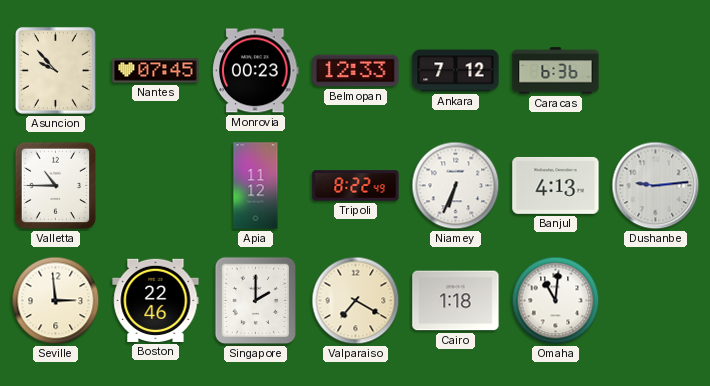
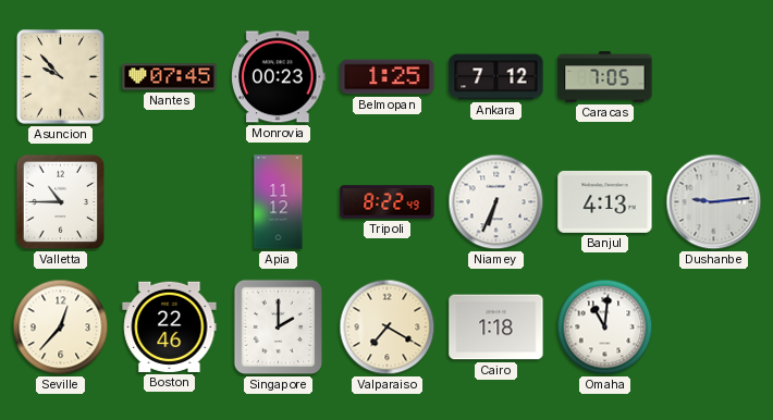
Belmopan: 12:33 -> 1:25 (388, 77)
Caracas: 6:36 -> 7:05 (605, 77)
Seville: 2:59 -> 12:37 (61, 328)
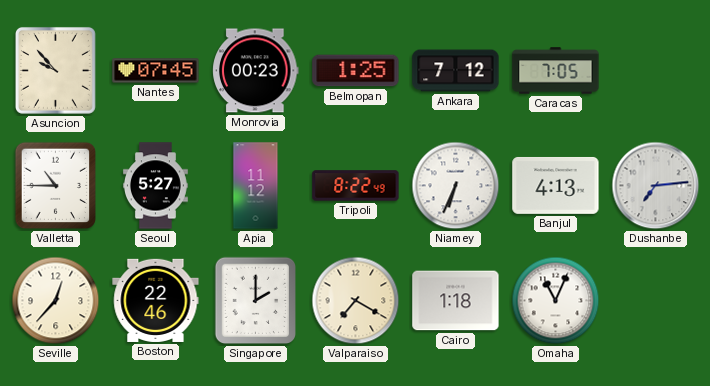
Seoul: none -> 5:27 (156, 186)
Dushanbe: 9:14 -> 7:14 (656, 186)
Omaha: 11:01 -> 11:04 (556, 301)
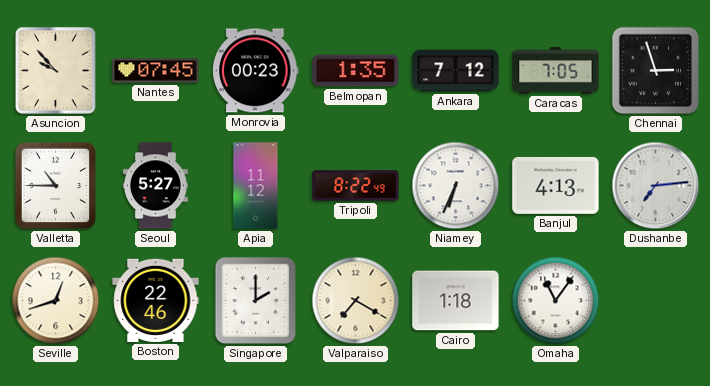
Belmopan: 1:25 -> 1:35 (356, 71)
Chennai: none -> 2:57 (656, 71)
Seville: 12:37 -> 12:42 (56, 301)
Omaha: 11:04 -> 11:06 (556, 301)
